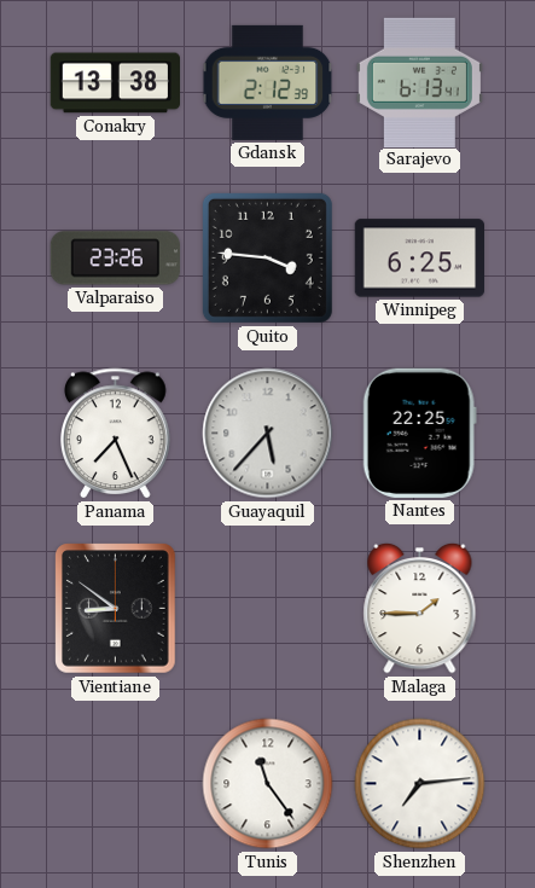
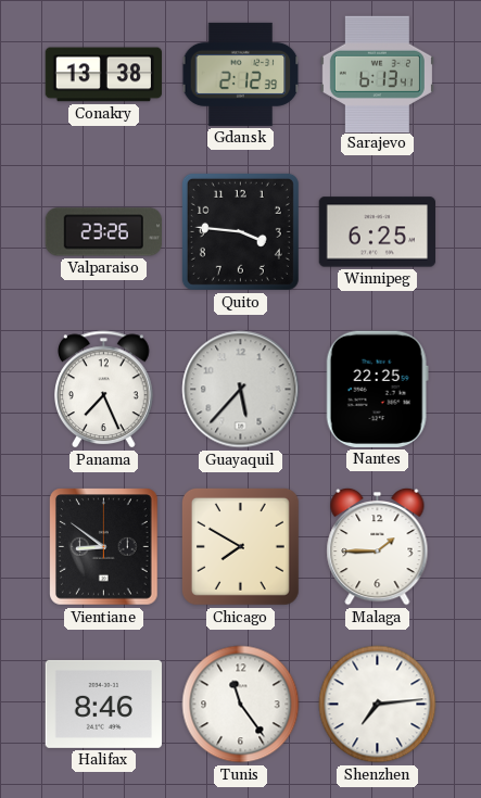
Chicago: none -> 7:50 (240, 546)
Halifax: none -> 8:46 (103, 704)
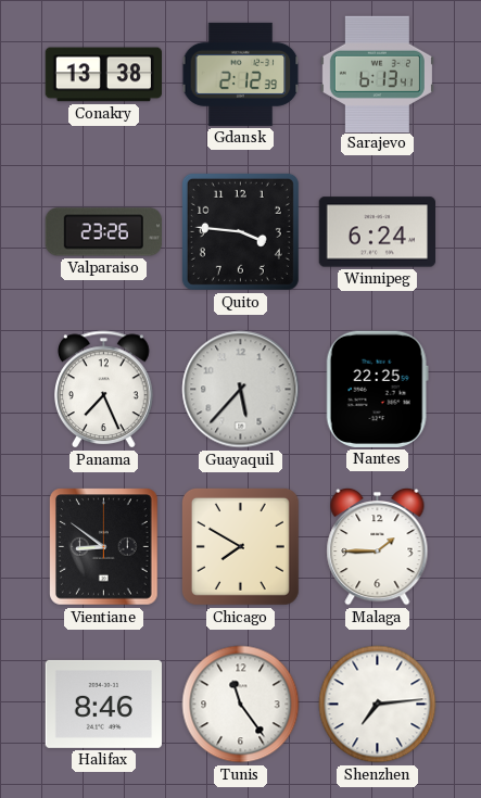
Winnipeg: 6:25 -> 6:24 (377, 232)
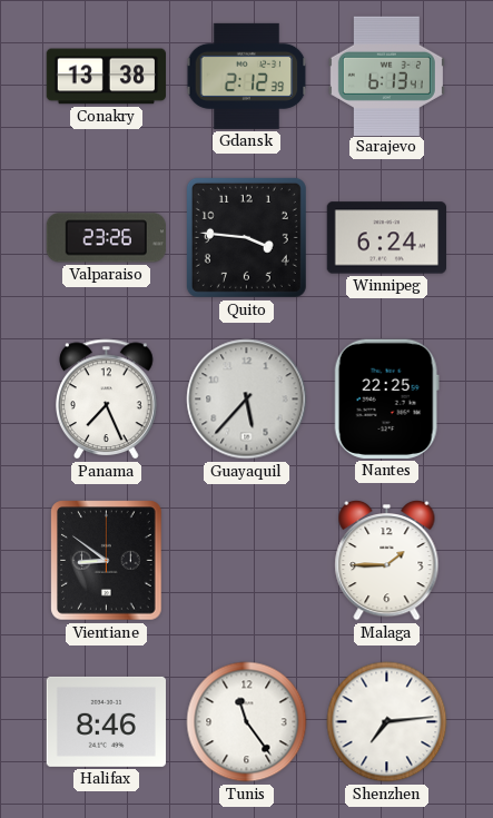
Chicago: 7:50 -> none (240, 546)
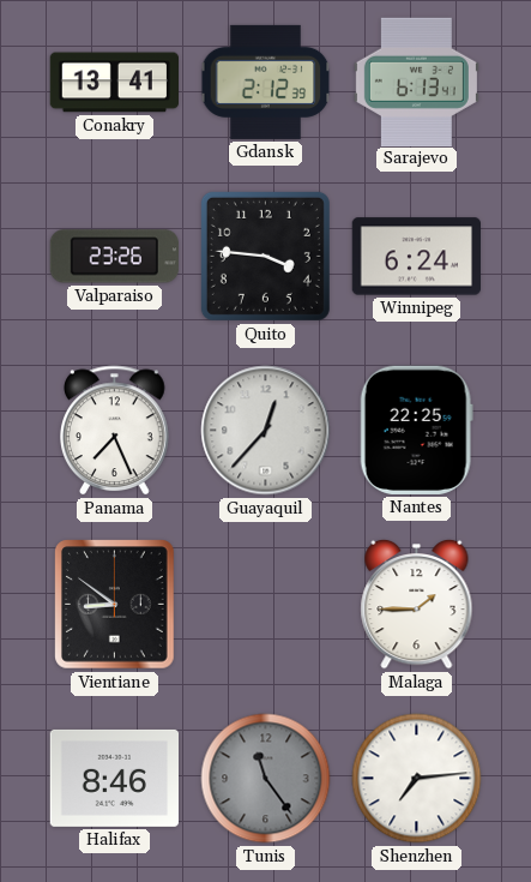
Conakry: 13:38 -> 13:41 (114, 83)
Guayaquil: 5:37 -> 12:37 (266, 431)
Tunis dial: white -> grey (266, 779)
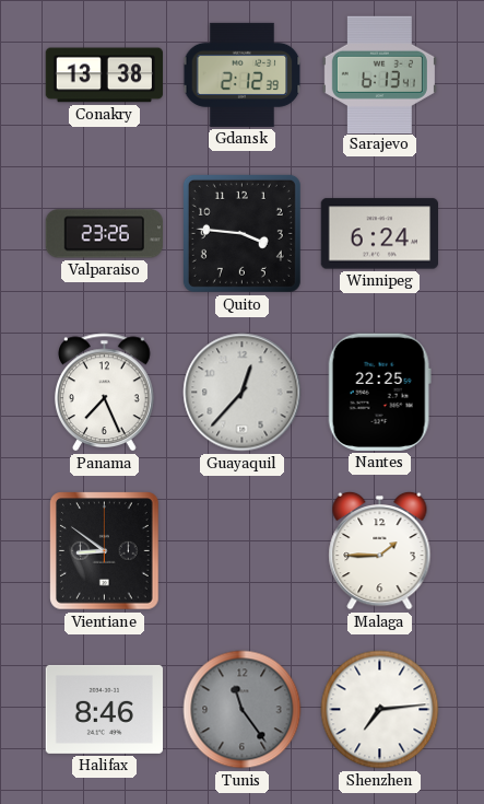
Conakry: 13:41 -> 13:38 (104, 75)
